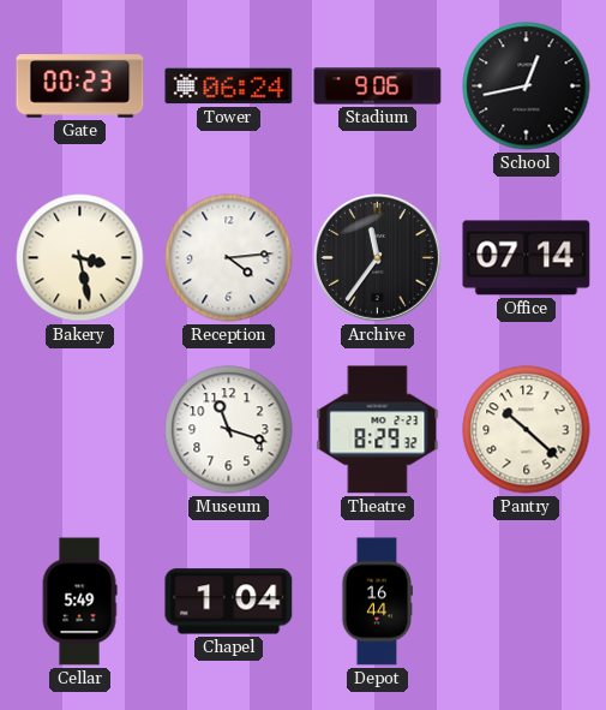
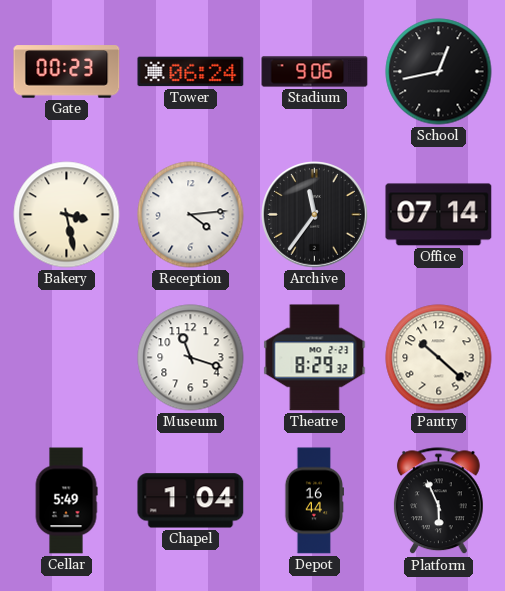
Platform: none -> 5:56 (438, 501)
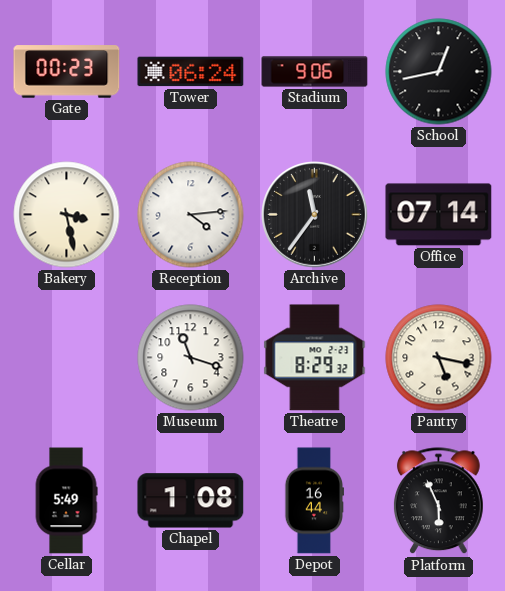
Pantry: 10:22 -> 5:17 (439, 358)
Chapel: 1:04 -> 1:08 (191, 501)
